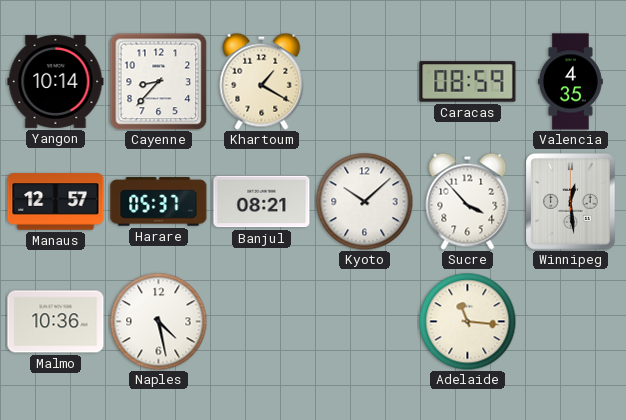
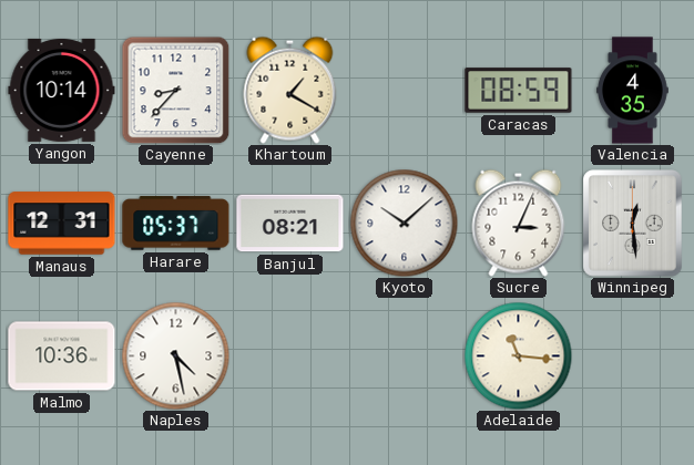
Manaus: 12:57 -> 12:31 (62, 224)
Sucre: 3:53 -> 3:04 (519, 223)
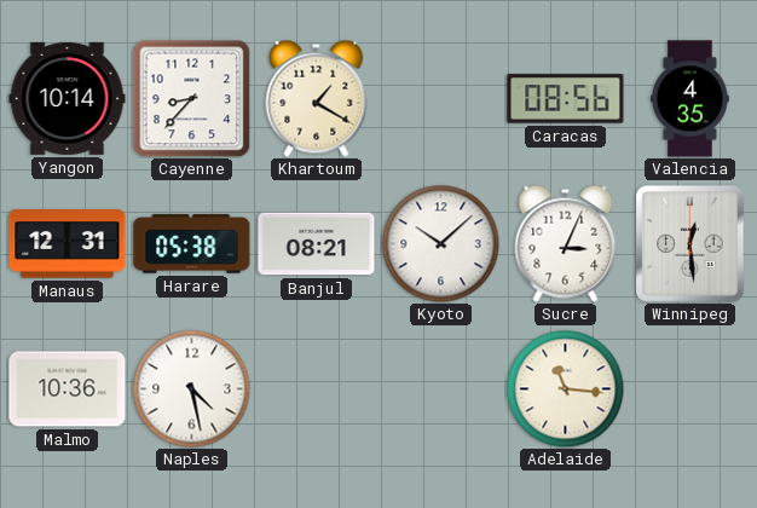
Caracas: 08:59 -> 08:56 (566, 99)
Harare: 05:37 -> 05:38 (192, 244)
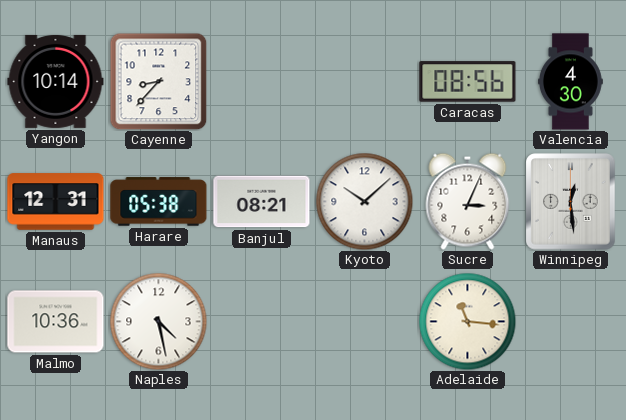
Khartoum: 1:20 -> none (317, 98)
Valencia: 4:35 -> 4:30 (571, 82)
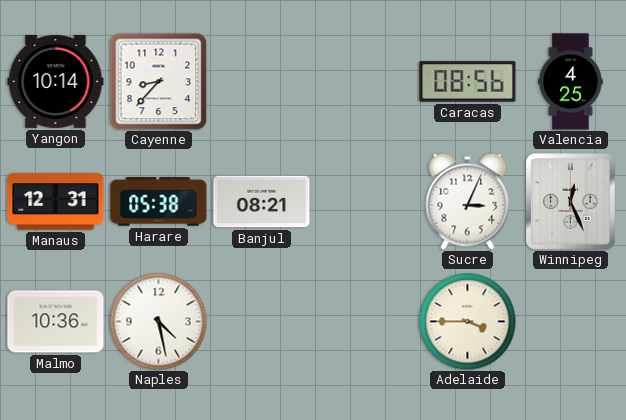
Valencia: 4:30 -> 4:25 (571, 82)
Kyoto: 10:08 -> none (364, 201)
Winnipeg: 12:29 -> 12:26 (571, 202)
Adelaide: 11:16 -> 3:45 (467, 321)
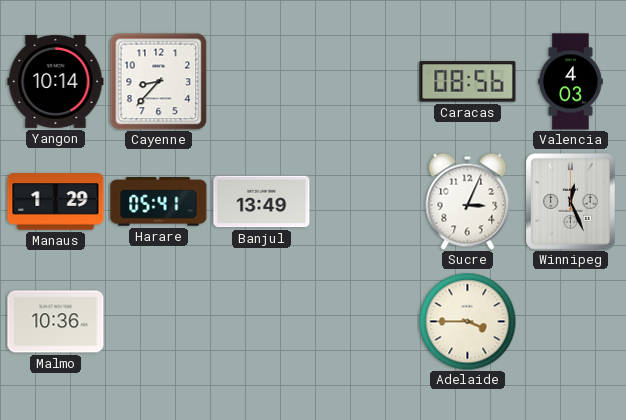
Valencia: 4:25 -> 4:03 (571, 82)
Manaus: 12:31 -> 1:29 (56, 202)
Harare: 05:38 -> 05:41 (159, 202)
Banjul: 08:21 -> 13:49 (262, 202)
Naples: 4:28 -> none (158, 321)
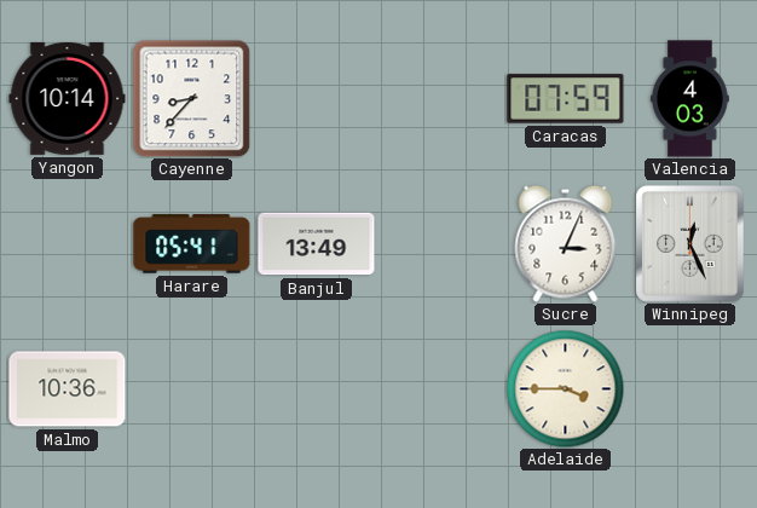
Caracas: 08:56 -> 07:59 (566, 99)
Manaus: 1:29 -> none (56, 202)
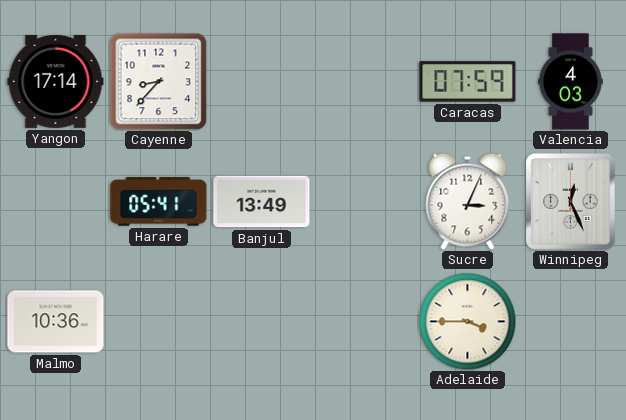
Yangon: 10:14 -> 17:14 (56, 81)
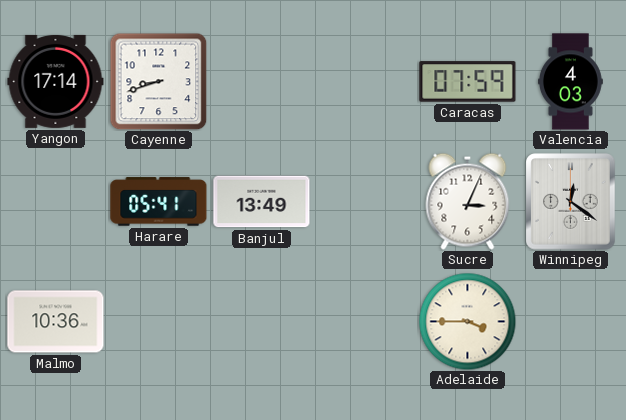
Cayenne: 8:37 -> 8:42 (158, 81)
Winnipeg: 12:26 -> 12:21 (571, 202)
